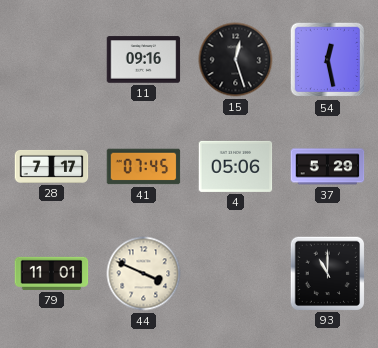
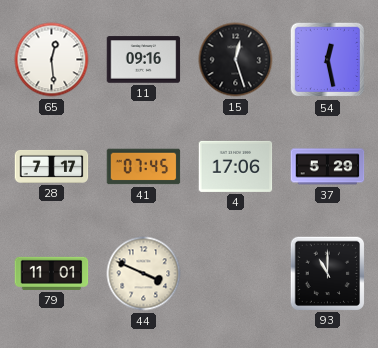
65: none -> 12:29 (52, 60)
4: 05:06 -> 17:06 (236, 166)
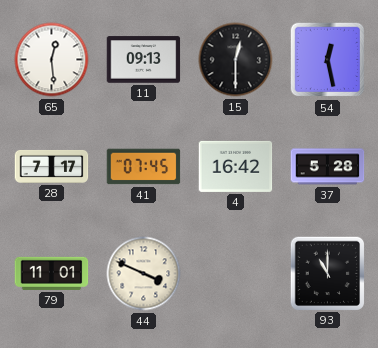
11: 09:16 -> 09:13 (144, 60)
15: 12:27 -> 12:30 (236, 60)
4: 17:06 -> 16:42 (236, 166)
37: 5:29 -> 5:28 (328, 167)
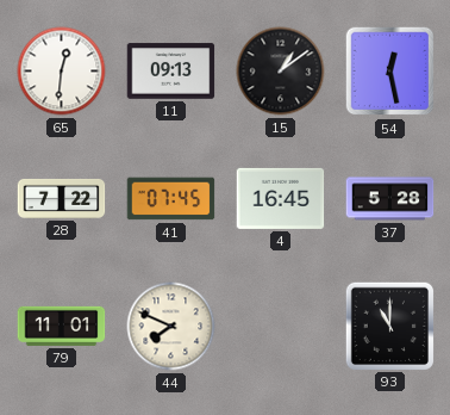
65: 12:29 -> 12:31 (62, 72)
15: 12:30 -> 1:09 (281, 72)
28: 7:17 -> 7:22 (62, 198)
4: 16:42 -> 16:45 (281, 198)
44: 3:49 -> 7:49 (171, 327)
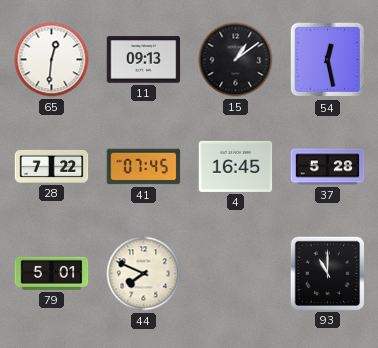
79: 11:01 -> 5:01 (52, 273)
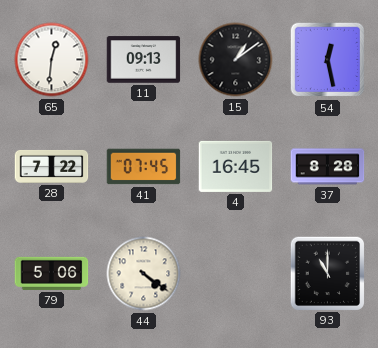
37: 5:28 -> 8:28 (328, 167)
79: 5:01 -> 5:06 (52, 273)
44: 7:49 -> 4:21 (144, 274)
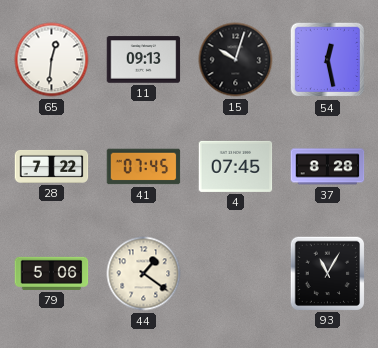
15: 1:09 -> 10:03 (236, 60)
4: 16:45 -> 07:45 (236, 166)
44: 4:21 -> 1:21 (144, 274)
93: 11:00 -> 11:05 (327, 273)
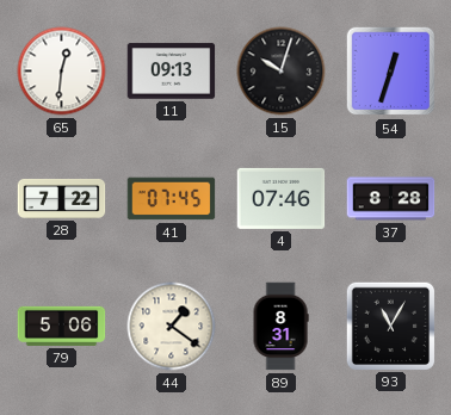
54: 12:28 -> 12:33 (391, 72)
4: 07:45 -> 07:46 (282, 198)
89: none -> 8:31 (280, 327)
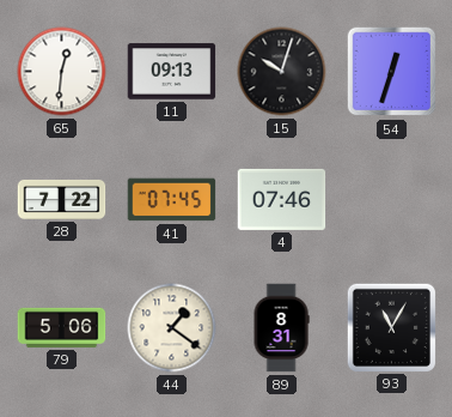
37: 8:28 -> none (391, 199)
